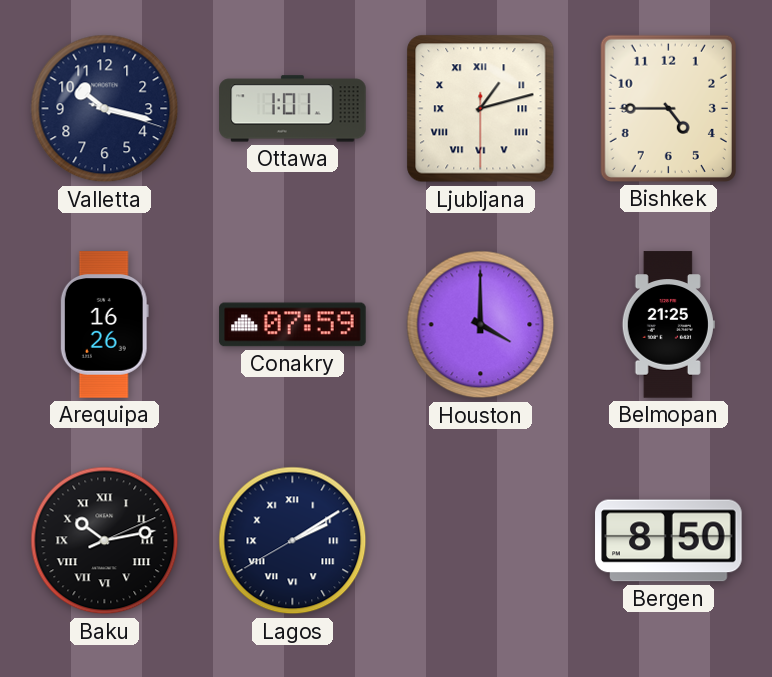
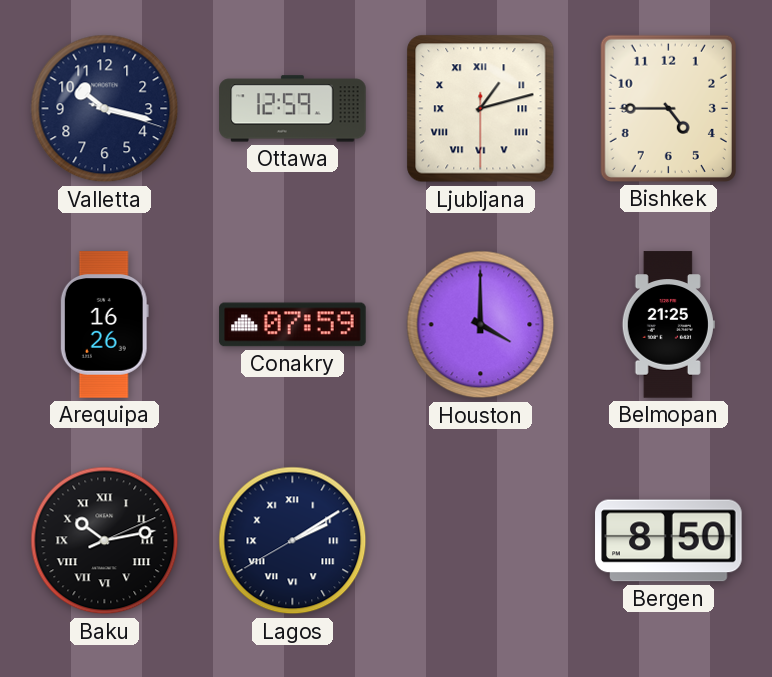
Ottawa: 1:01 -> 12:59 (293, 109)
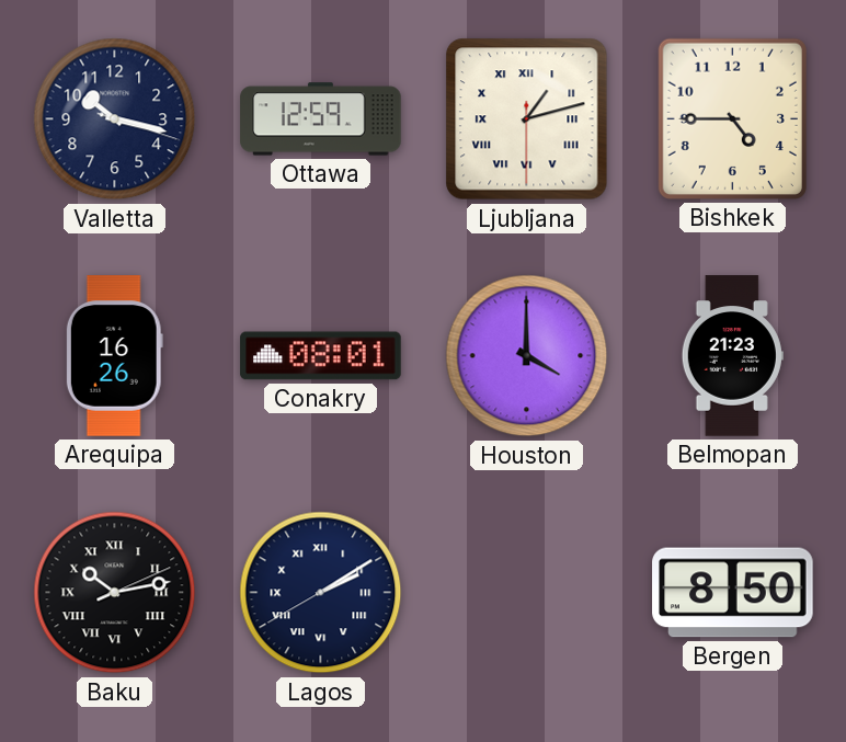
Conakry: 07:59 -> 08:01 (321, 356)
Belmopan: 21:25 -> 21:23 (732, 356)
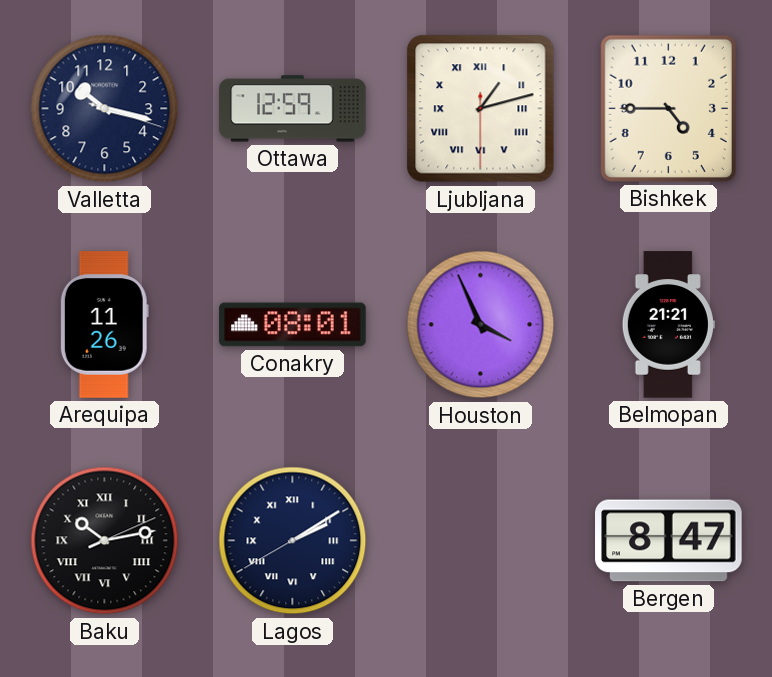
Arequipa: 16:26 -> 11:26 (104, 325)
Houston: 4:00 -> 3:56 (481, 325)
Belmopan: 21:23 -> 21:21 (668, 325)
Bergen: 8:50 -> 8:47 (669, 541)
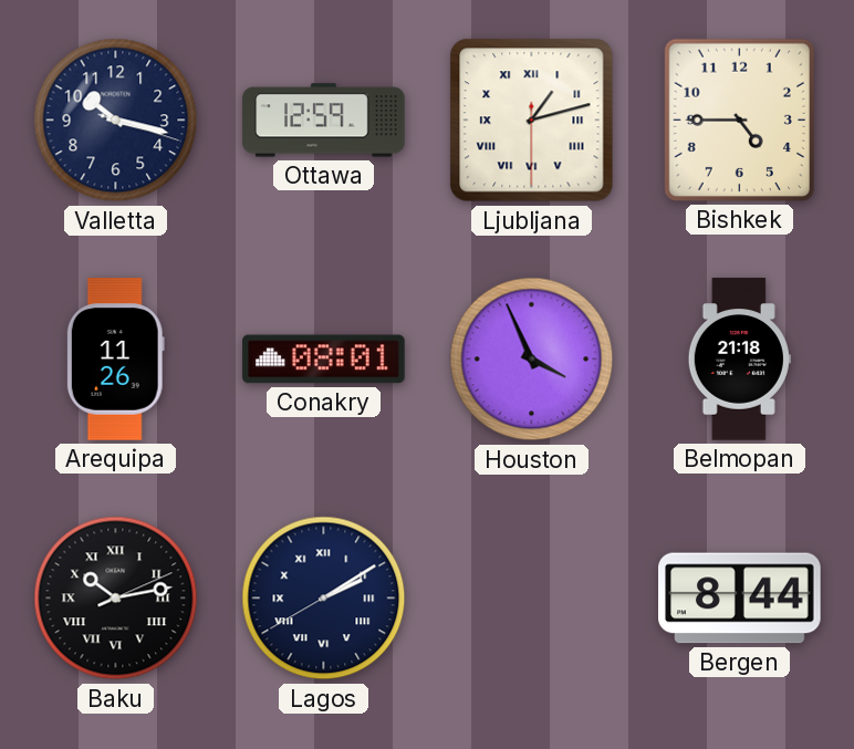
Belmopan: 21:21 -> 21:18 (739, 360)
Bergen: 8:47 -> 8:44 (740, 599)
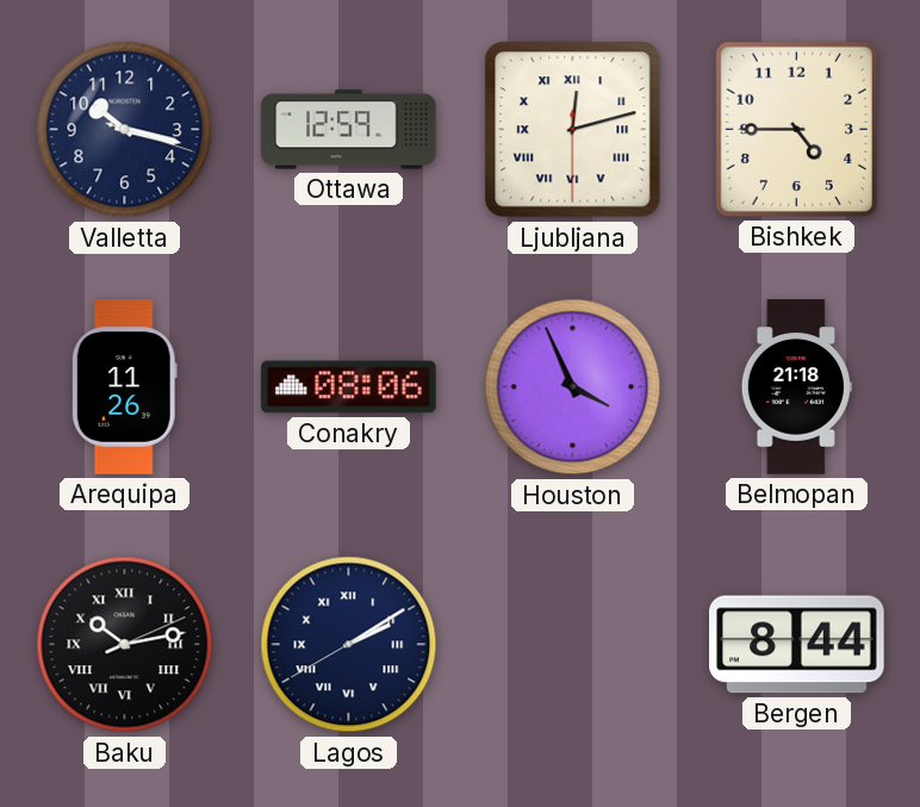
Ljubljana: 1:12 -> 12:12 (573, 130)
Conakry: 08:01 -> 08:06 (349, 387)
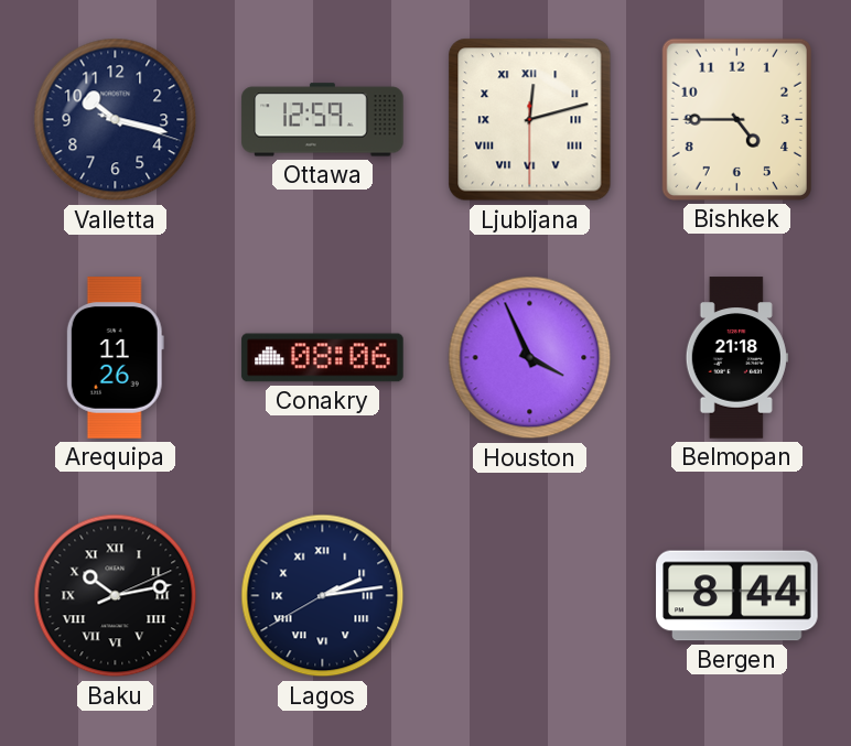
Lagos: 2:09 -> 2:13 (323, 596)
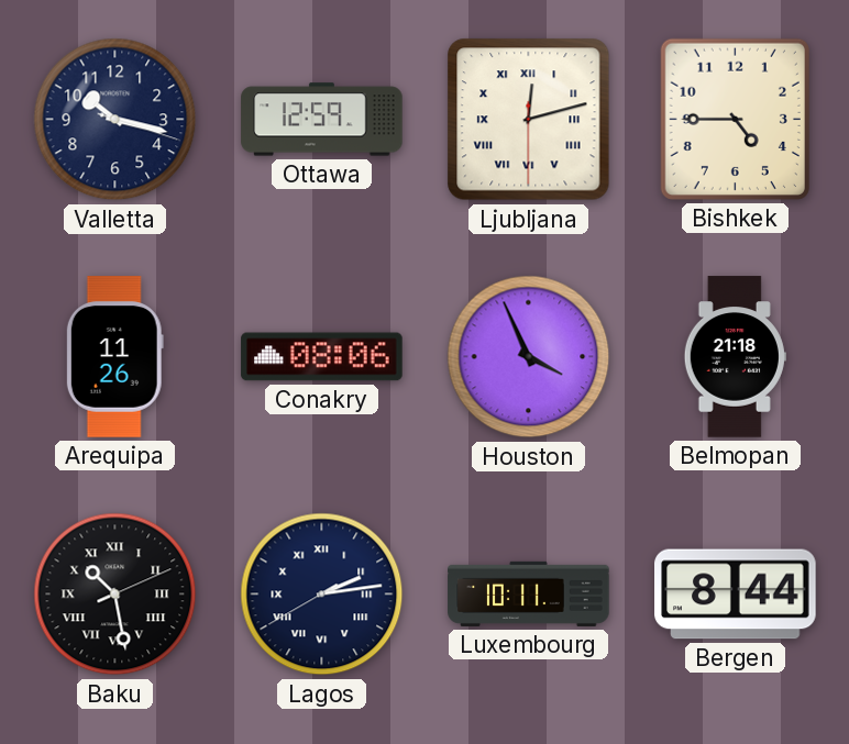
Baku: 10:13 -> 10:28 (115, 595)
Luxembourg: none -> 10:11 (529, 593)
